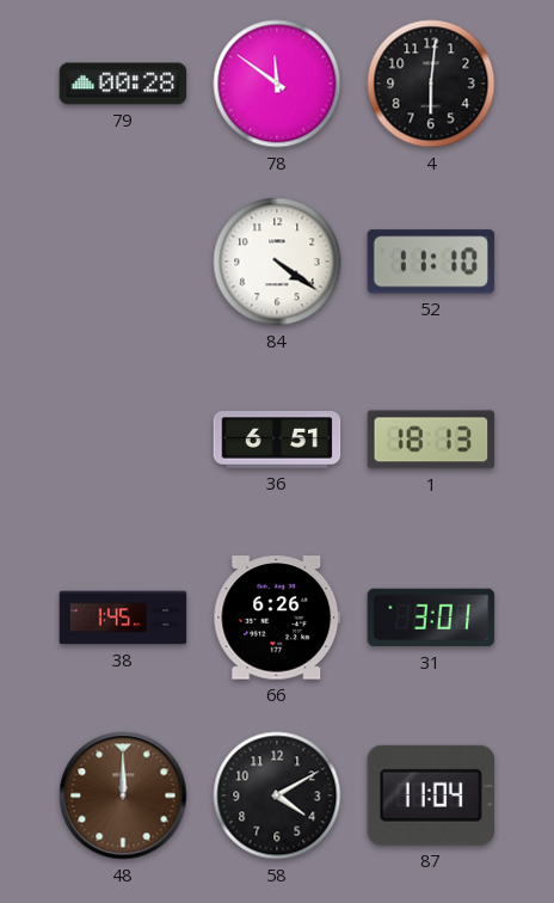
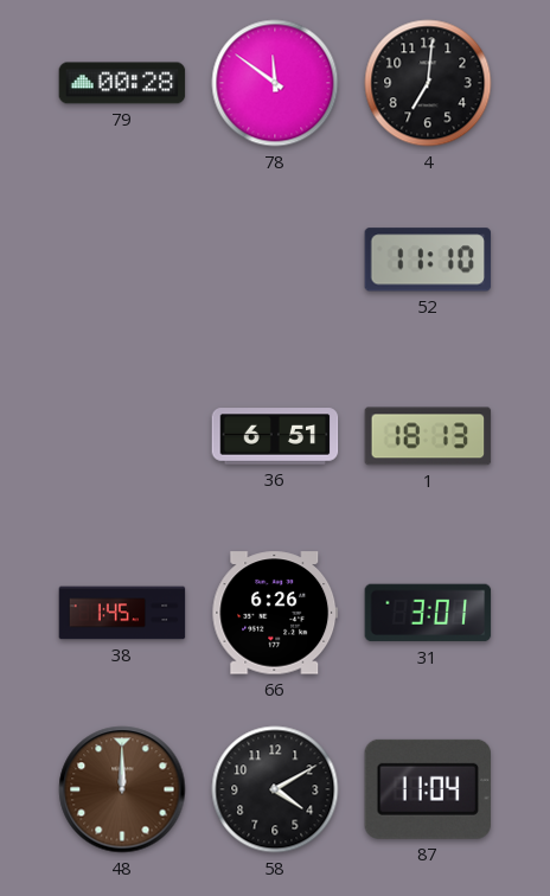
4: 6:01 -> 7:01 (428, 83)
84: 4:21 -> none (277, 262)
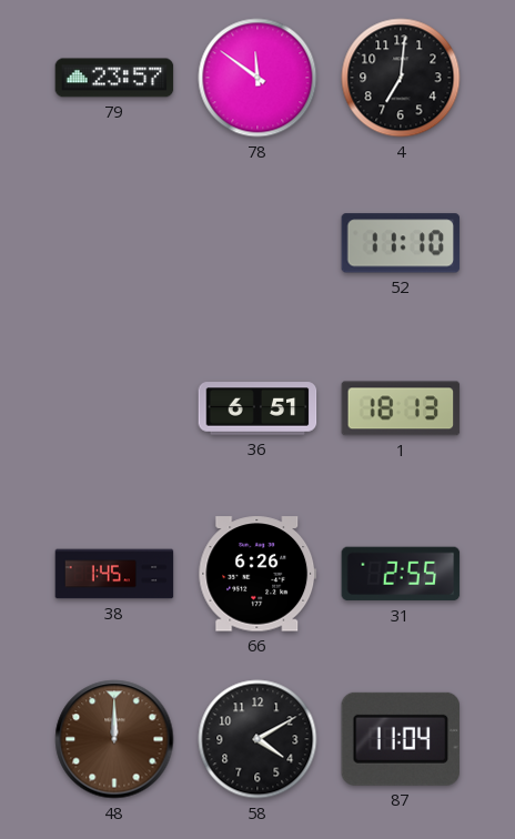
79: 00:28 -> 23:57 (114, 78)
31: 3:01 -> 2:55 (401, 574)
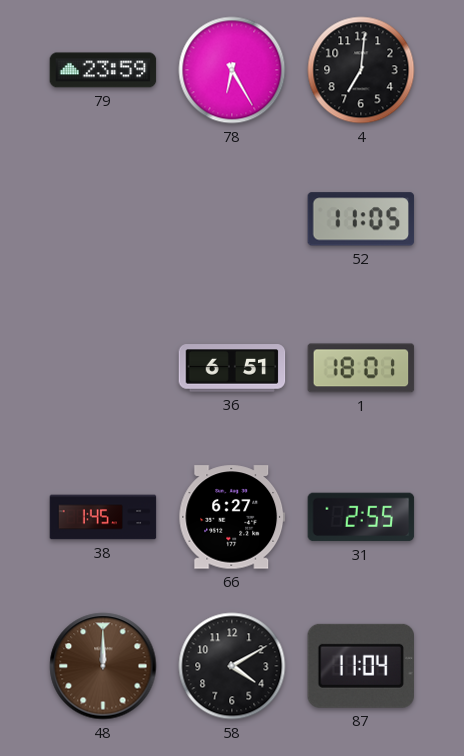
79: 23:57 -> 23:59 (103, 70)
78: 11:51 -> 6:25 (232, 70)
52: 11:10 -> 11:05 (361, 219)
1: 18:13 -> 18:01 (361, 368)
66: 6:26 -> 6:27 (232, 517)
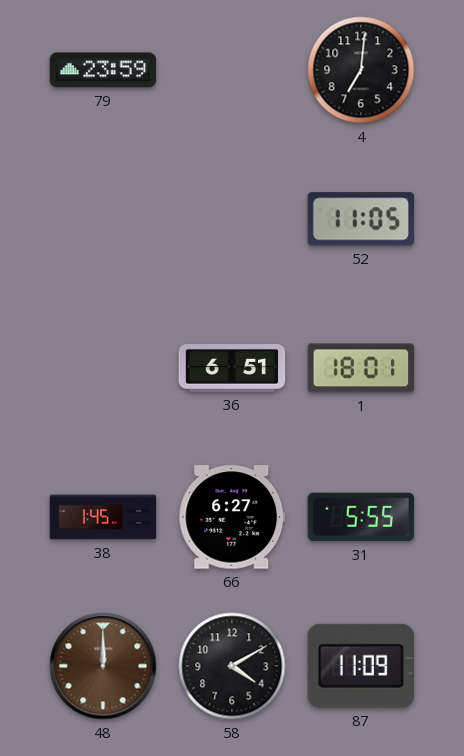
78: 6:25 -> none (232, 70)
31: 2:55 -> 5:55 (361, 517)
87: 11:04 -> 11:09 (360, 666)
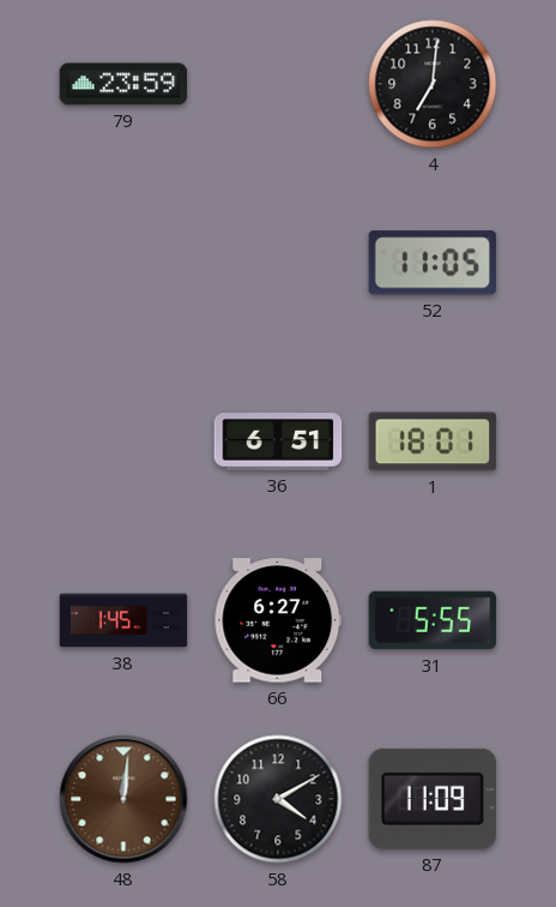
48: 12:00 -> 12:01 (123, 799)
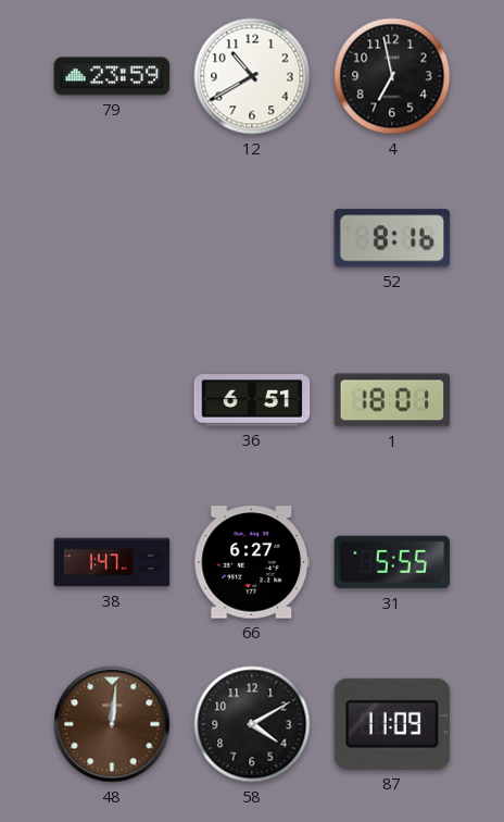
12: none -> 10:40 (252, 76)
4: 7:01 -> 6:58 (392, 76)
52: 11:05 -> 8:16 (392, 238)
38: 1:45 -> 1:47 (112, 562)
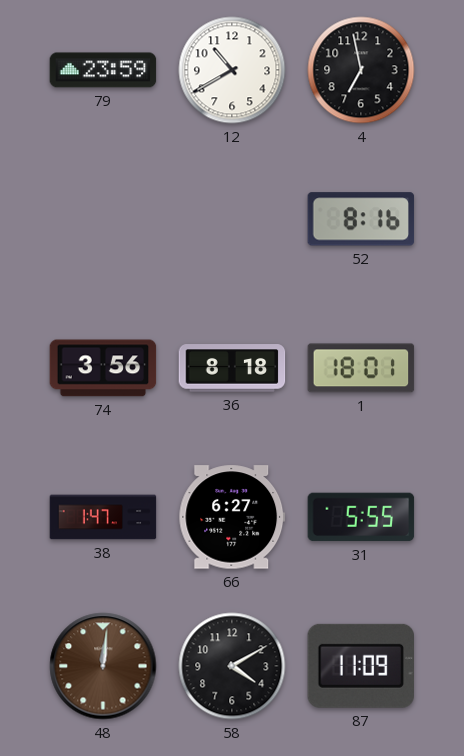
74: none -> 3:56 (103, 368)
36: 6:51 -> 8:18 (232, 368)
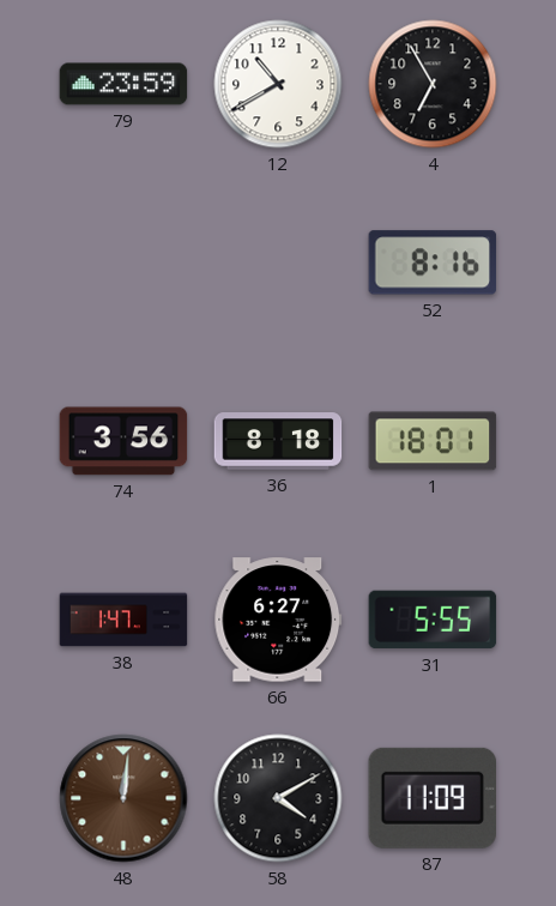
4: 6:58 -> 6:55 (433, 84)
